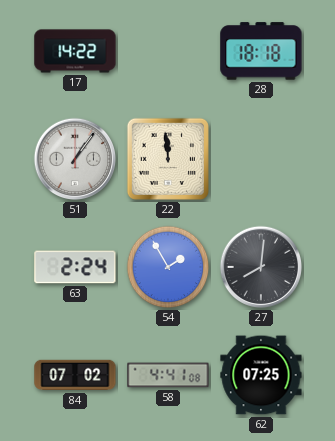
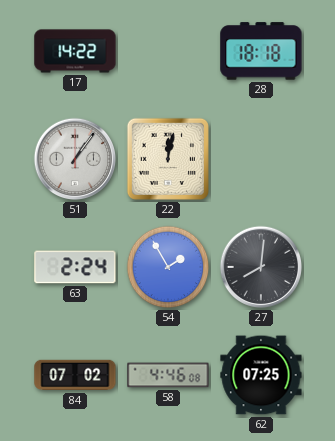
22: 11:59 -> 12:02 (168, 159)
58: 4:41 -> 4:46 (168, 375)
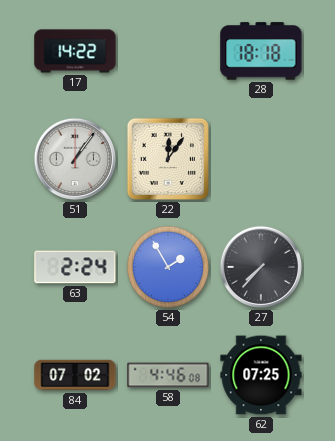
22: 12:02 -> 12:06 (168, 159)
27: 8:01 -> 7:37 (261, 267)
